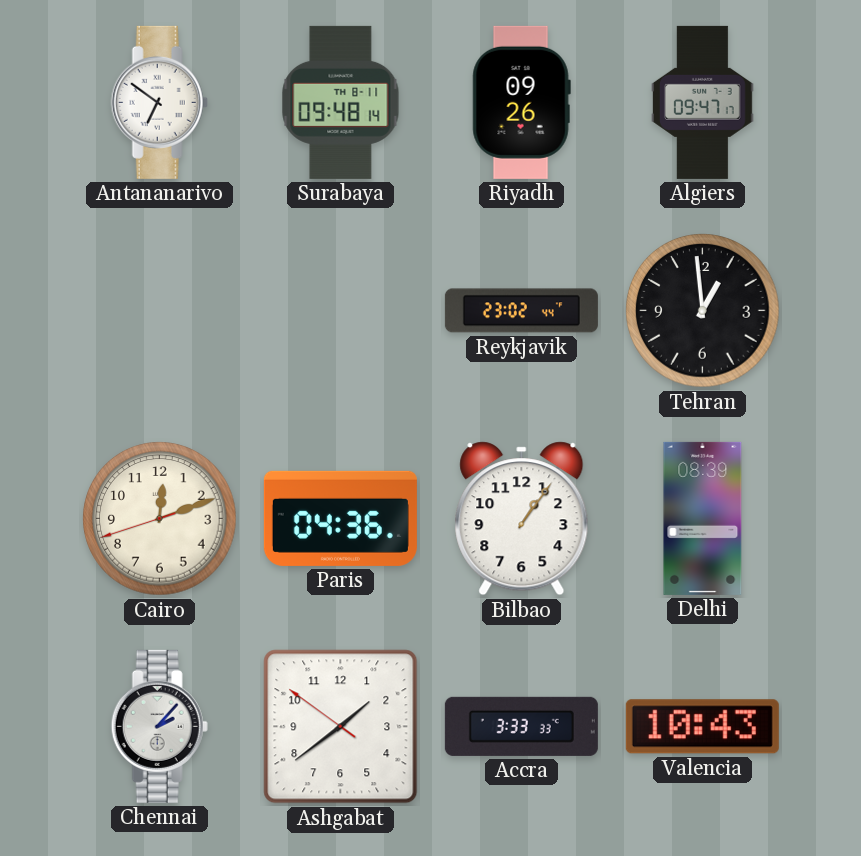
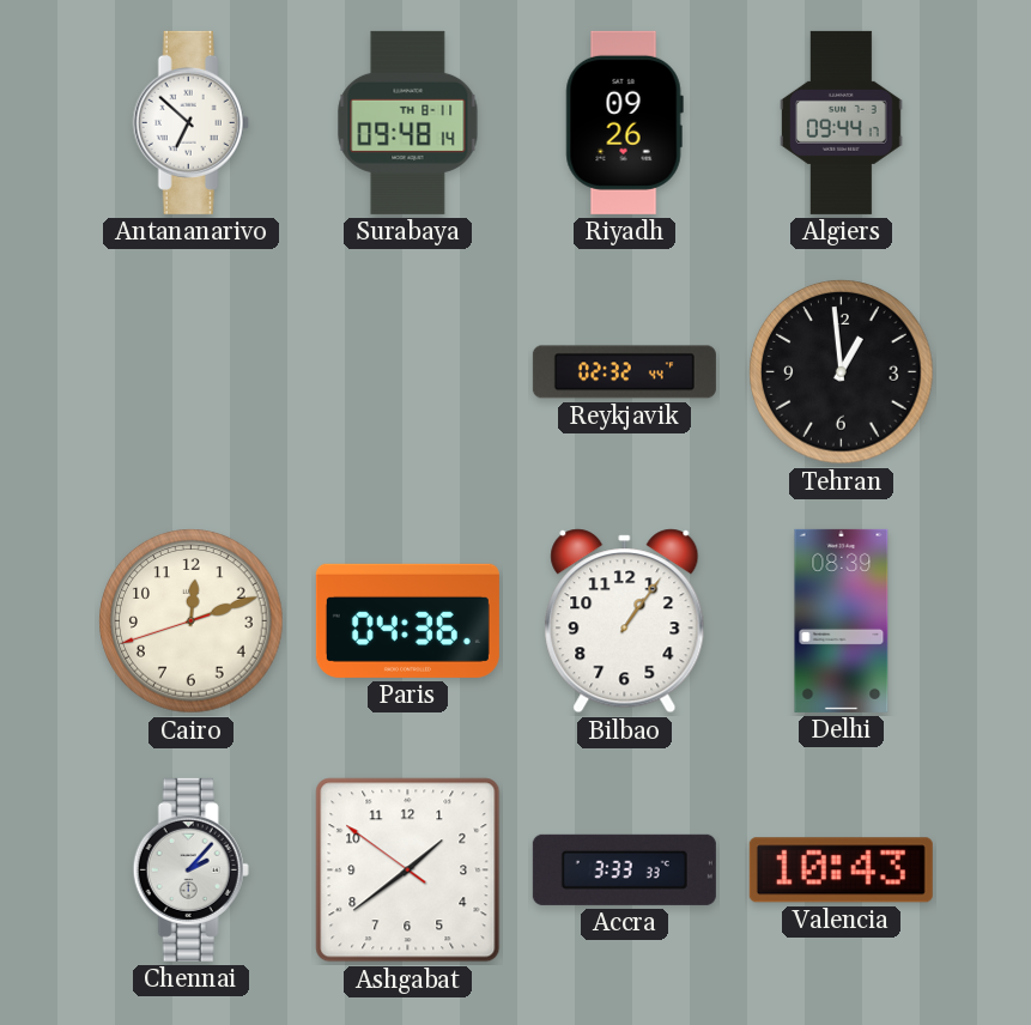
Antananarivo: 6:51 -> 6:52 (190, 122)
Algiers: 09:47 -> 09:44 (842, 122)
Reykjavik: 23:02 -> 02:32 (624, 372)
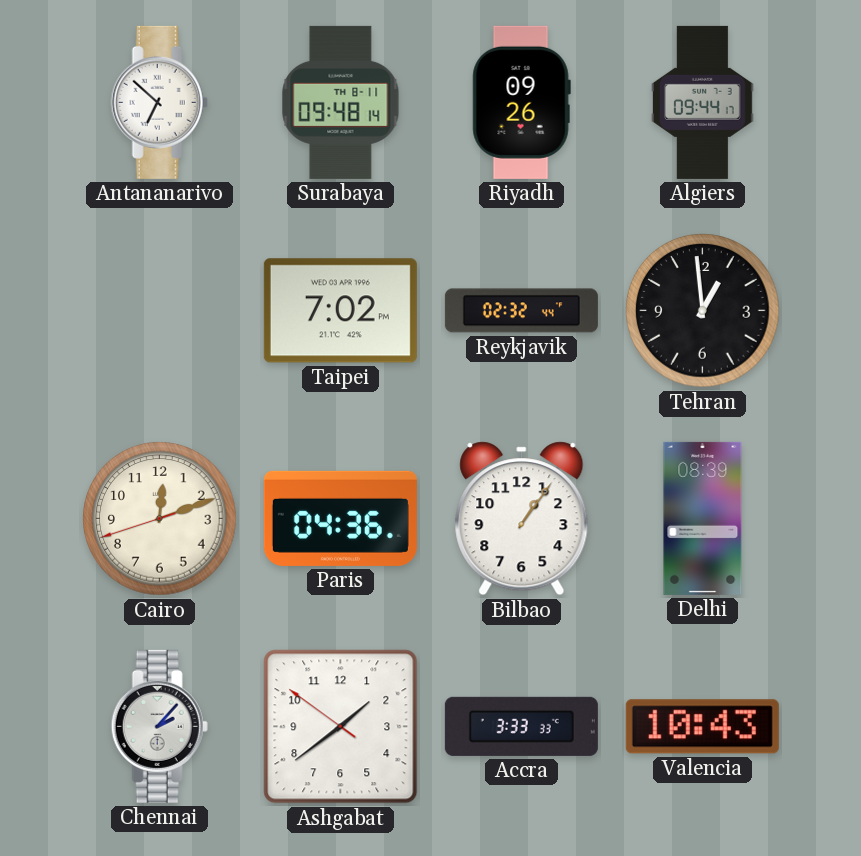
Taipei: none -> 7:02 (340, 311)
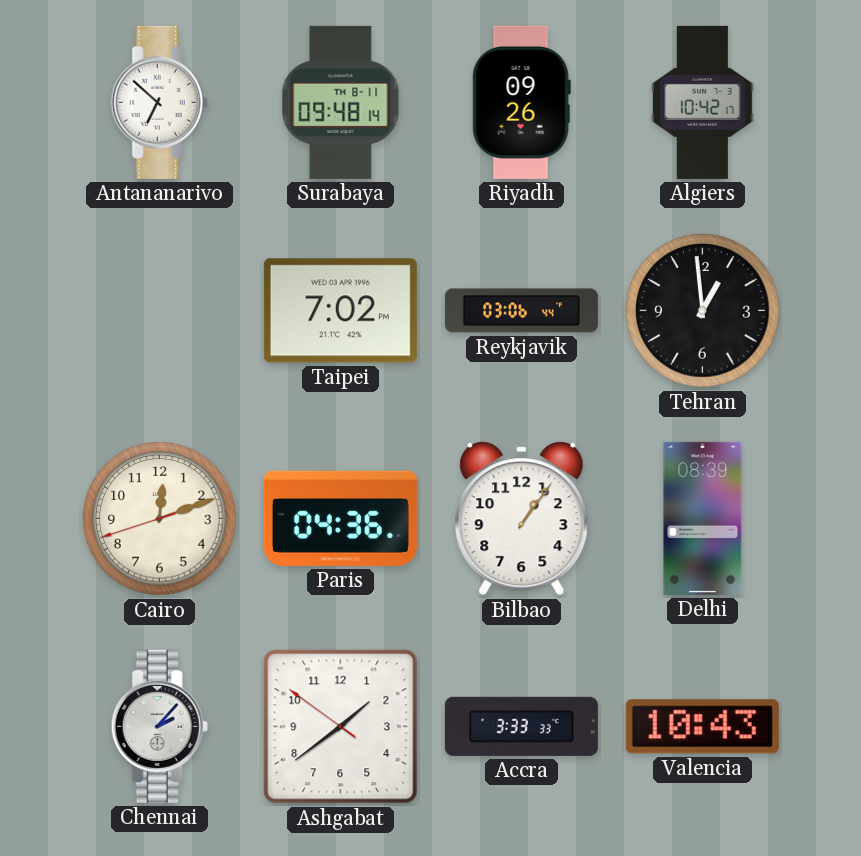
Algiers: 09:44 -> 10:42 (703, 102)
Reykjavik: 02:32 -> 03:06 (521, 311)
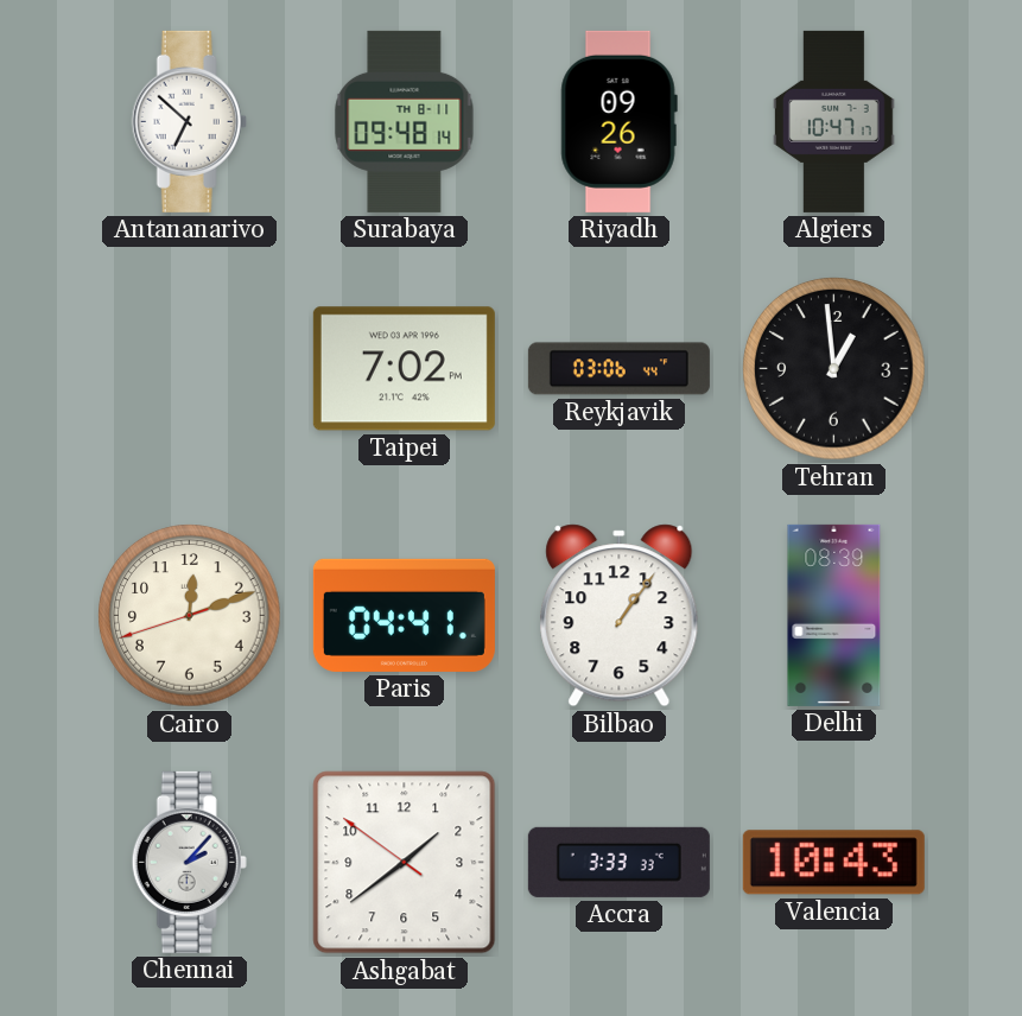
Algiers: 10:42 -> 10:47 (834, 121)
Paris: 04:36 -> 04:41 (404, 615)
